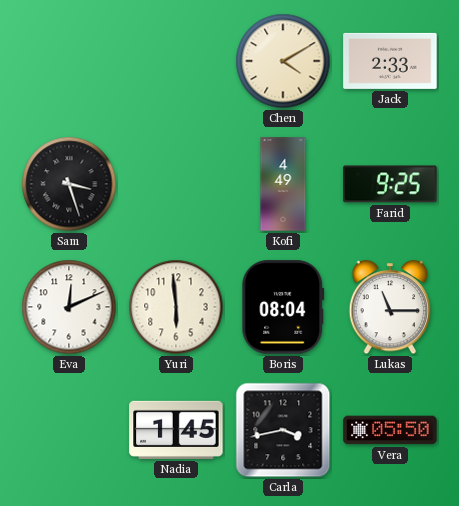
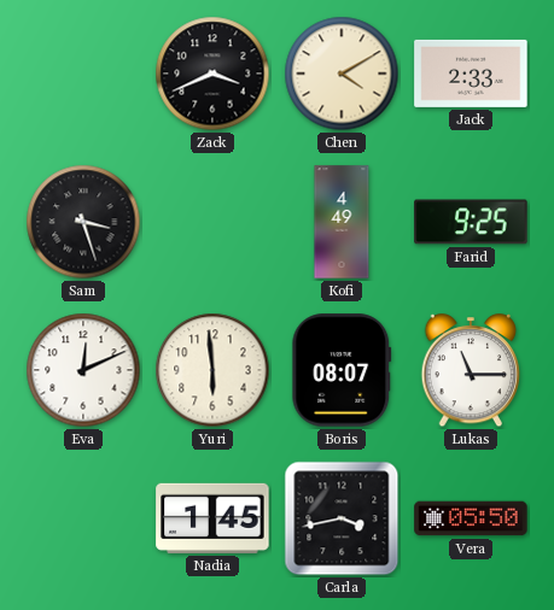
Zack: none -> 3:41 (212, 74)
Boris: 08:04 -> 08:07 (342, 370)
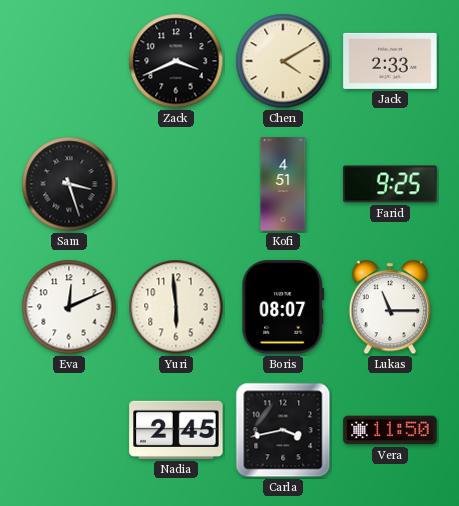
Kofi: 4:49 -> 4:51 (283, 184)
Nadia: 1:45 -> 2:45 (176, 430)
Vera: 05:50 -> 11:50 (390, 430)
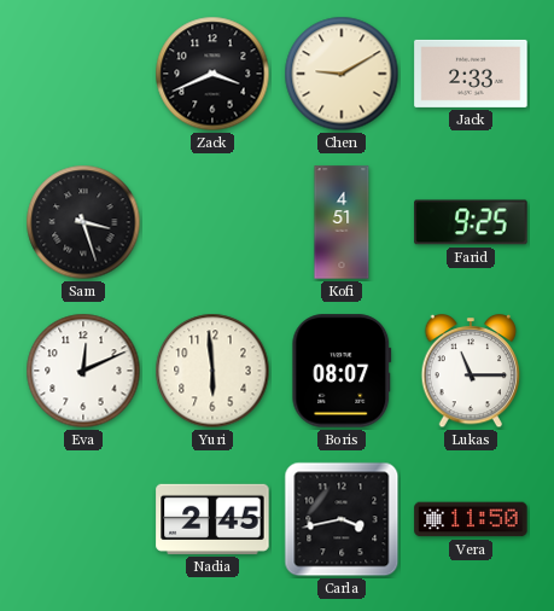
Chen: 4:10 -> 9:10 (342, 74)
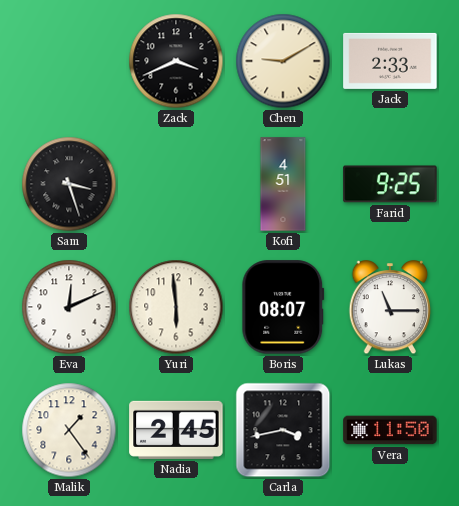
Malik: none -> 1:24 (69, 430)
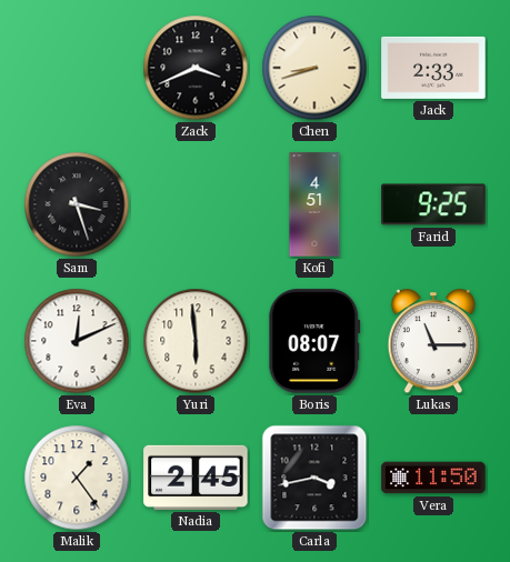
Chen: 9:10 -> 8:42 (314, 68)
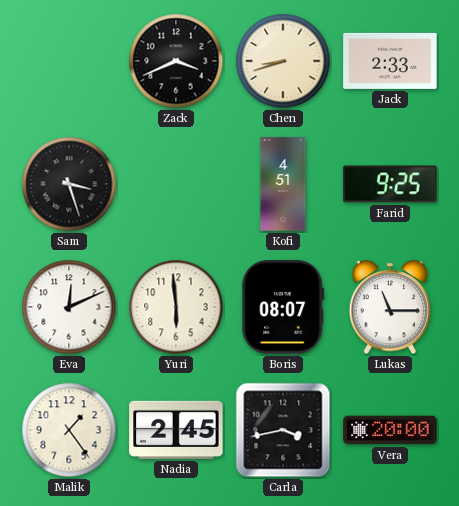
Vera: 11:50 -> 20:00 (390, 430)
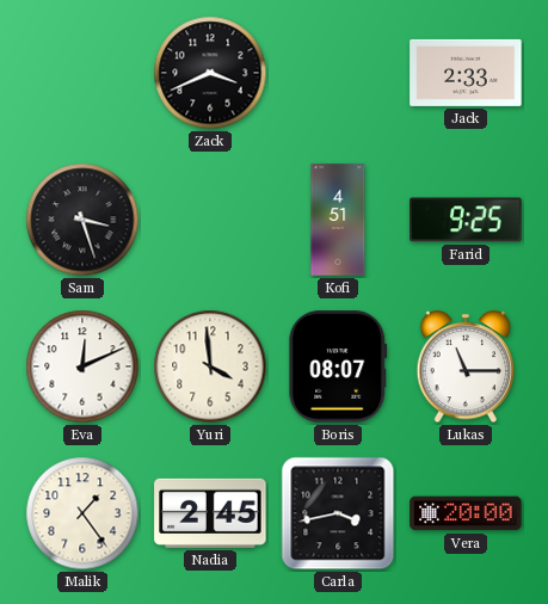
Chen: 8:42 -> none (283, 61)
Yuri: 5:59 -> 3:59 (210, 366)
